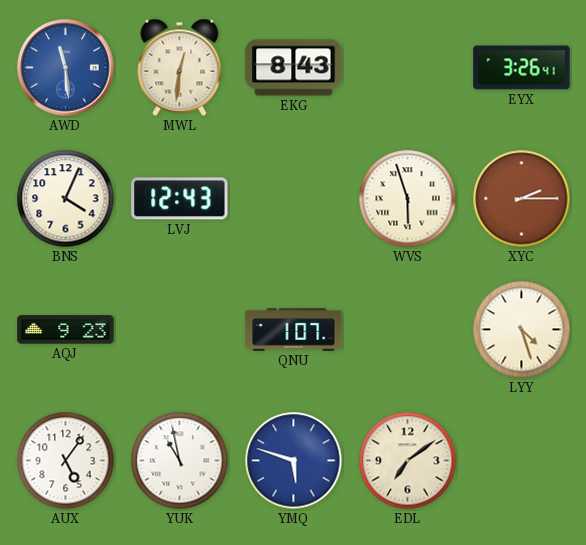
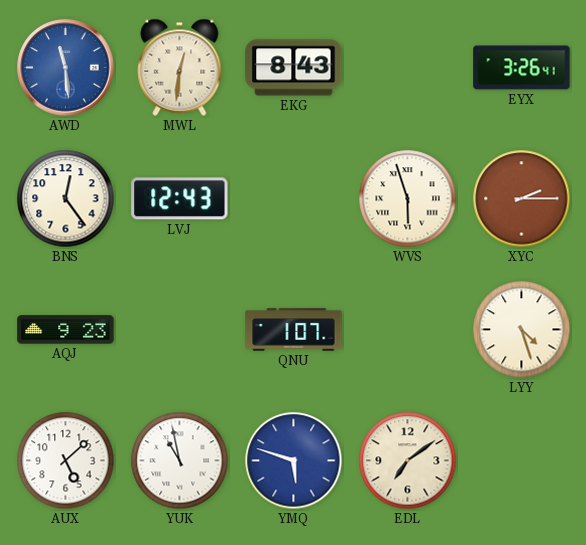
BNS: 4:04 -> 12:24 (66, 199)
AUX: 5:06 -> 5:08 (66, 461)
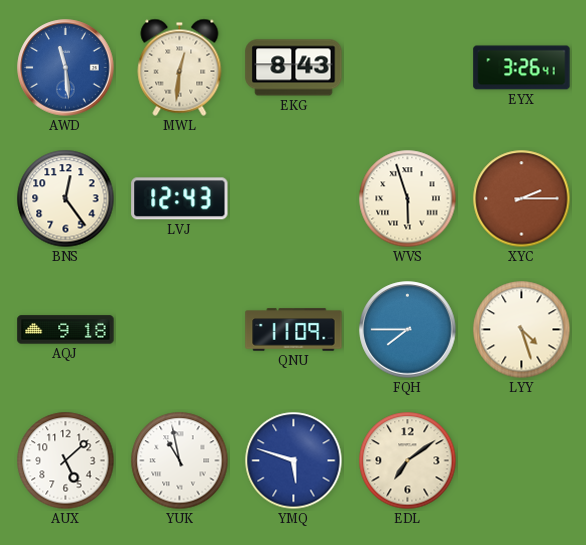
AQJ: 9:23 -> 9:18 (66, 330)
QNU: 1:07 -> 11:09 (294, 330)
FQH: none -> 7:45 (408, 330)
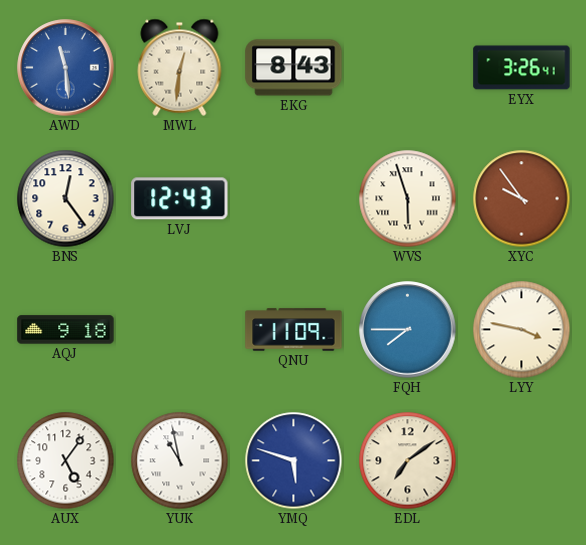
XYC: 2:15 -> 9:54 (522, 199)
LYY: 4:27 -> 3:47 (522, 330)
AUX: 5:08 -> 5:06 (66, 461)
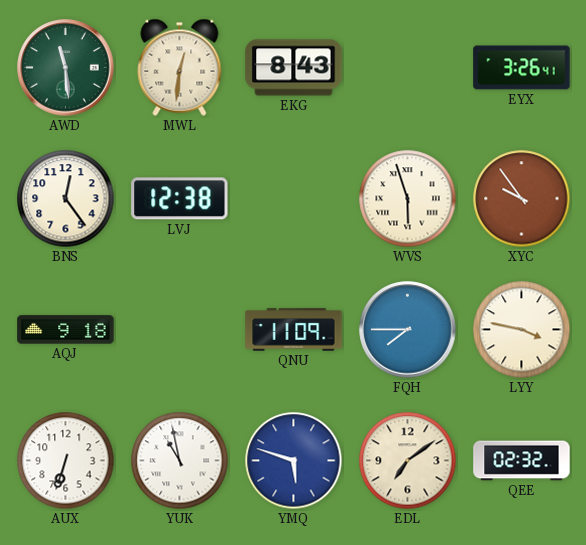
AWD dial: blue -> green (66, 68)
LVJ: 12:43 -> 12:38 (180, 199)
AUX: 5:06 -> 6:33 (66, 461)
QEE: none -> 02:32 (522, 461)
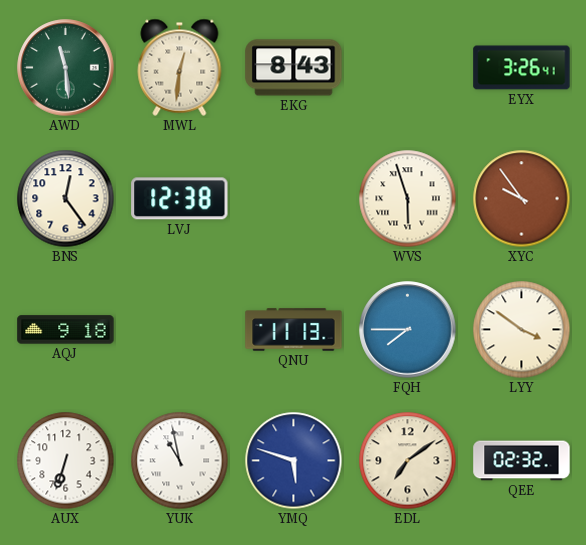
QNU: 11:09 -> 11:13 (294, 330)
LYY: 3:47 -> 3:51 (522, 330)
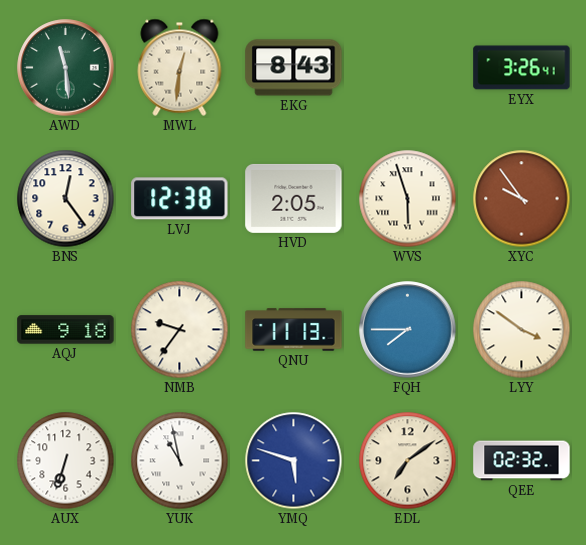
HVD: none -> 2:05 (294, 198)
NMB: none -> 9:36 (180, 330)
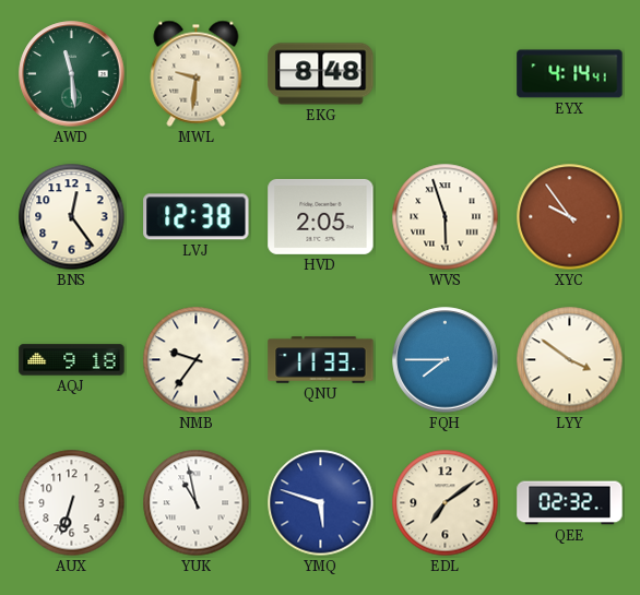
MWL: 12:31 -> 9:31 (197, 73)
EKG: 8:43 -> 8:48 (321, 74)
EYX: 3:26 -> 4:14 (570, 74)
QNU: 11:13 -> 11:33 (321, 360)
